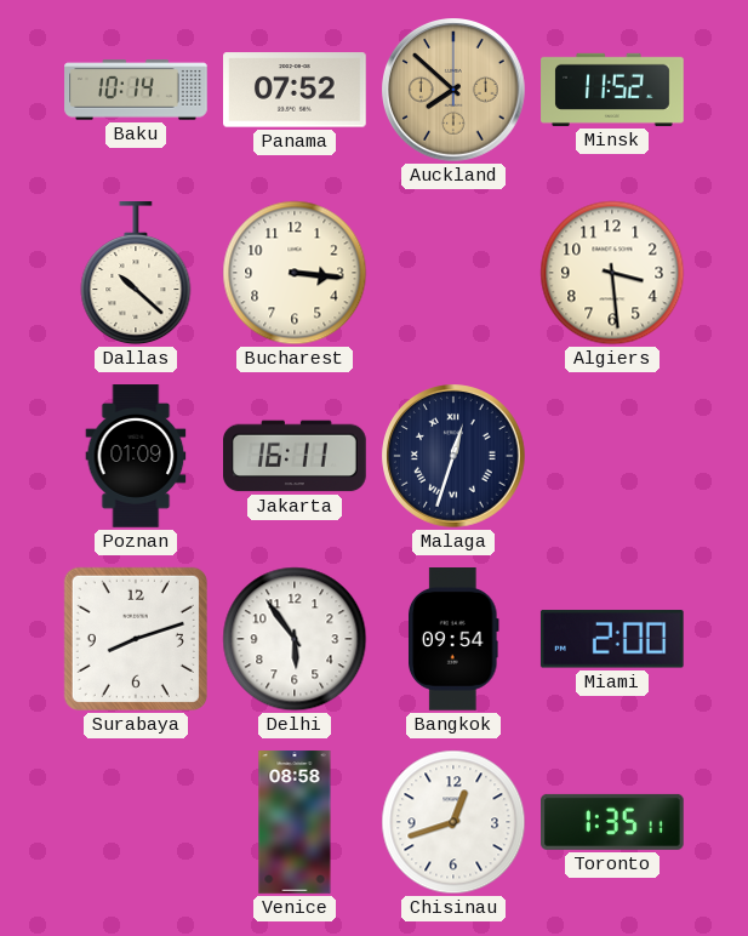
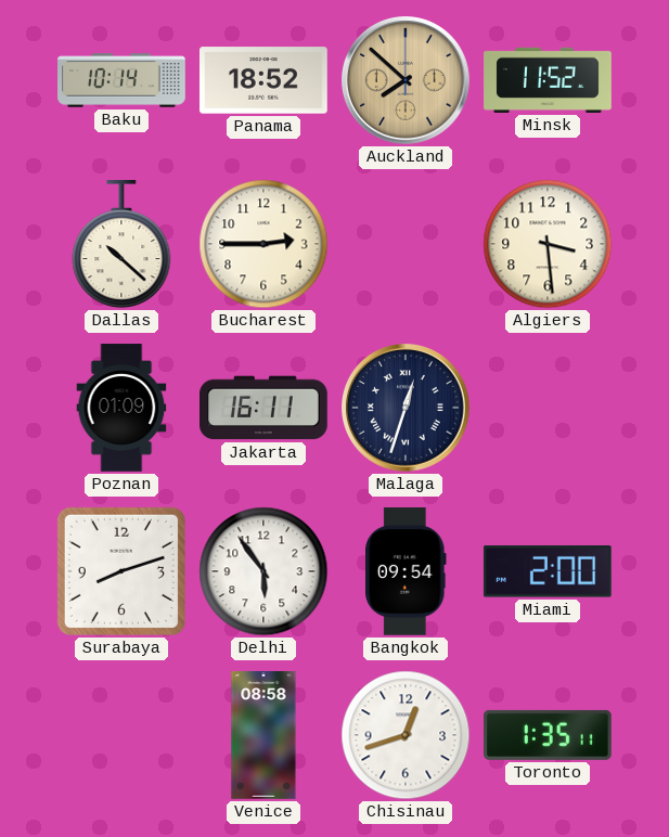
Panama: 07:52 -> 18:52 (265, 80)
Bucharest: 3:16 -> 2:45 (263, 244)
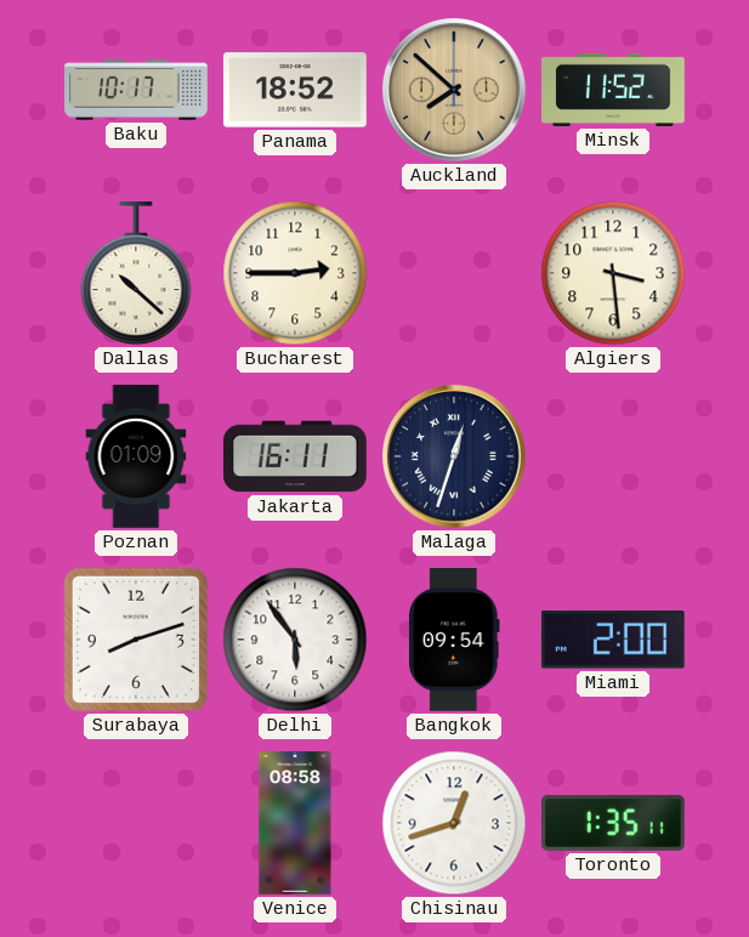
Baku: 10:14 -> 10:17 (136, 90)
